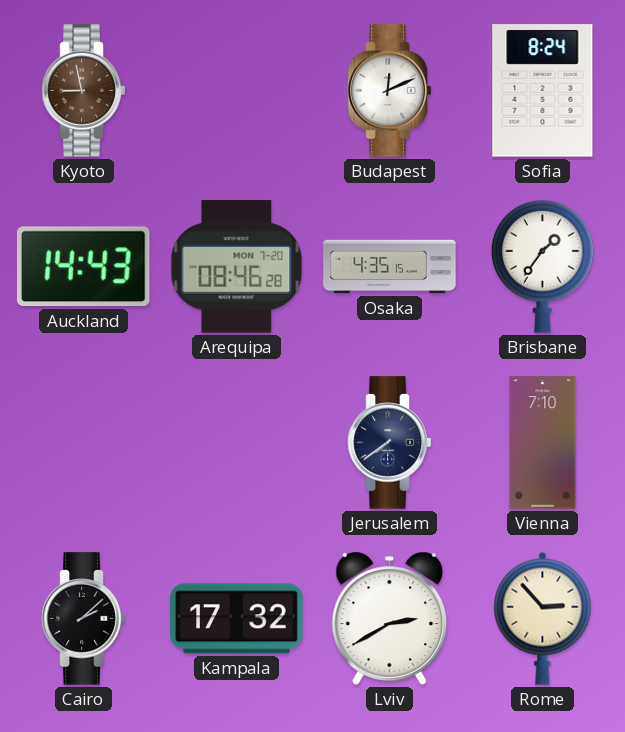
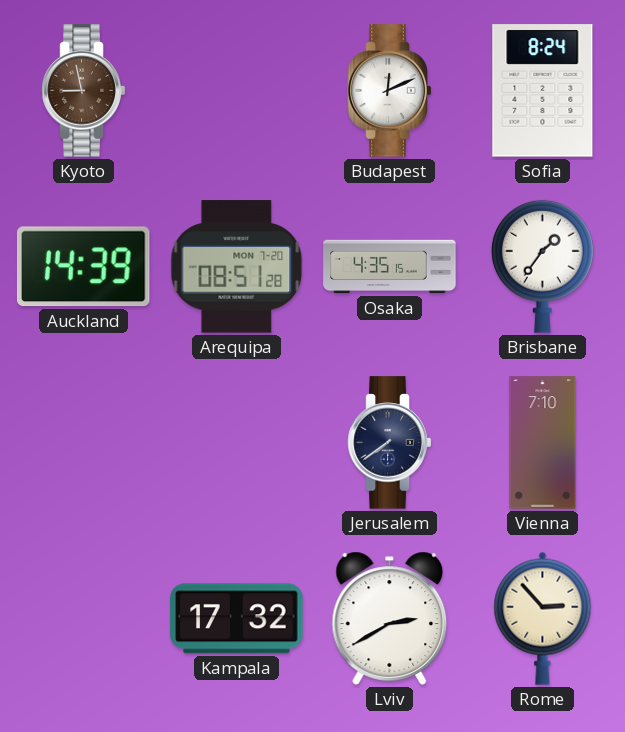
Auckland: 14:43 -> 14:39 (83, 267)
Arequipa: 08:46 -> 08:51 (237, 267)
Cairo: 2:08 -> none (84, 619)
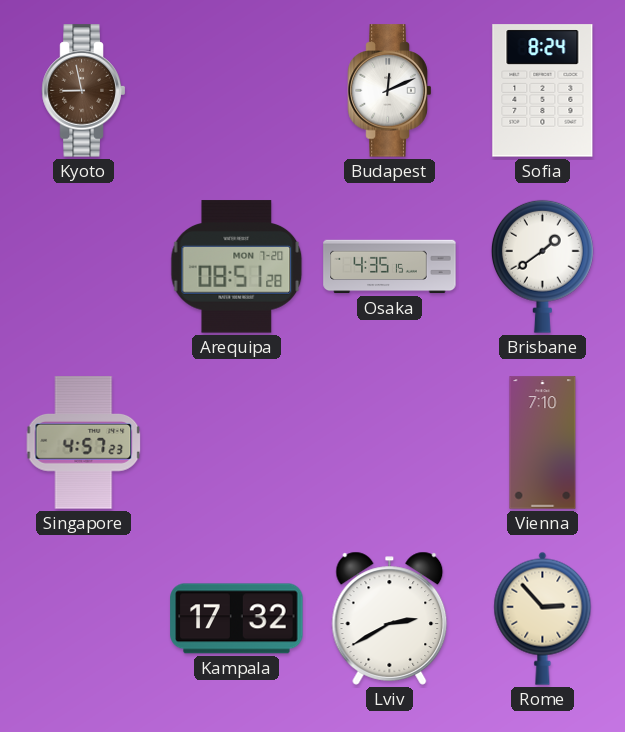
Auckland: 14:39 -> none (83, 267)
Brisbane: 1:36 -> 1:39 (542, 266)
Singapore: none -> 4:57 (84, 443)
Jerusalem: 7:39 -> none (390, 443)
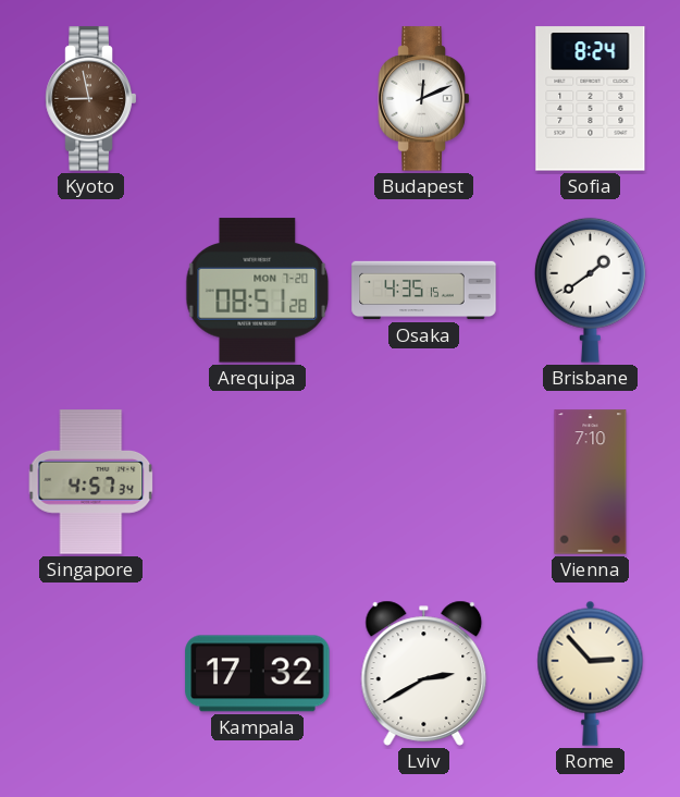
Singapore: 4:57:23 -> 4:57:34 (91, 482)
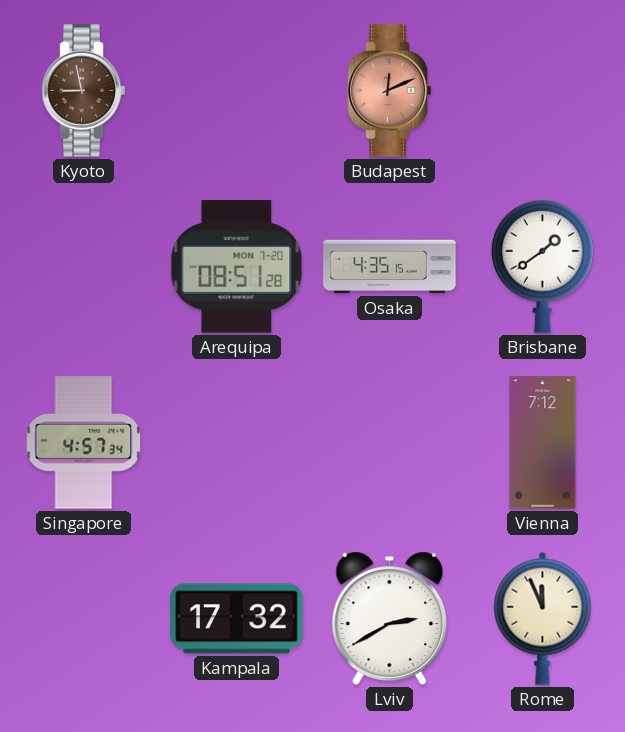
Budapest dial: white -> salmon (390, 91)
Sofia: 8:24 -> none (591, 99)
Vienna: 7:10 -> 7:12 (543, 443)
Rome: 2:53 -> 11:56 (543, 618)
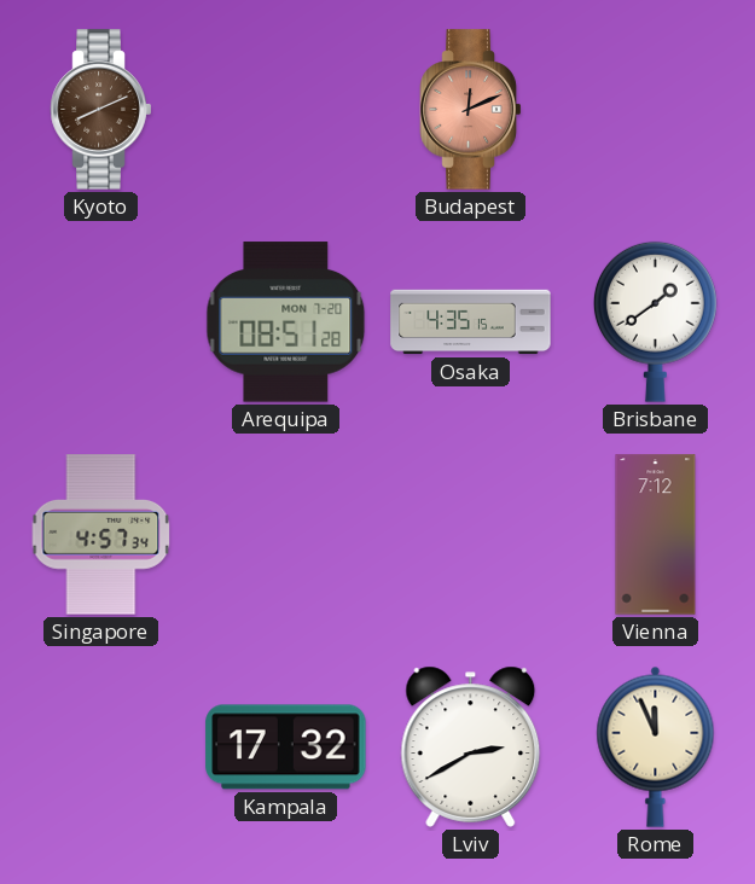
Kyoto: 8:58 -> 8:11 (101, 110)
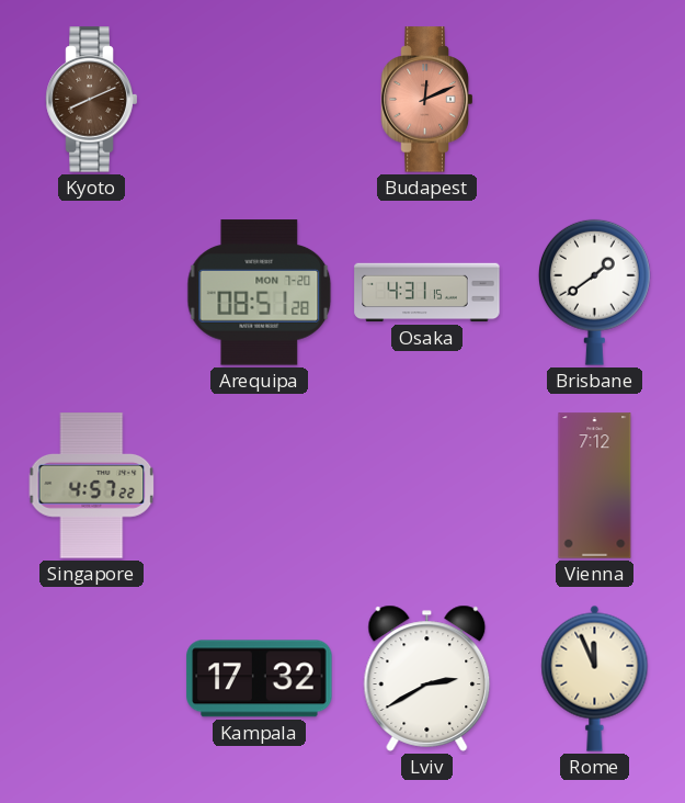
Osaka: 4:35 -> 4:31 (427, 293)
Singapore: 4:57:34 -> 4:57:22 (92, 486)
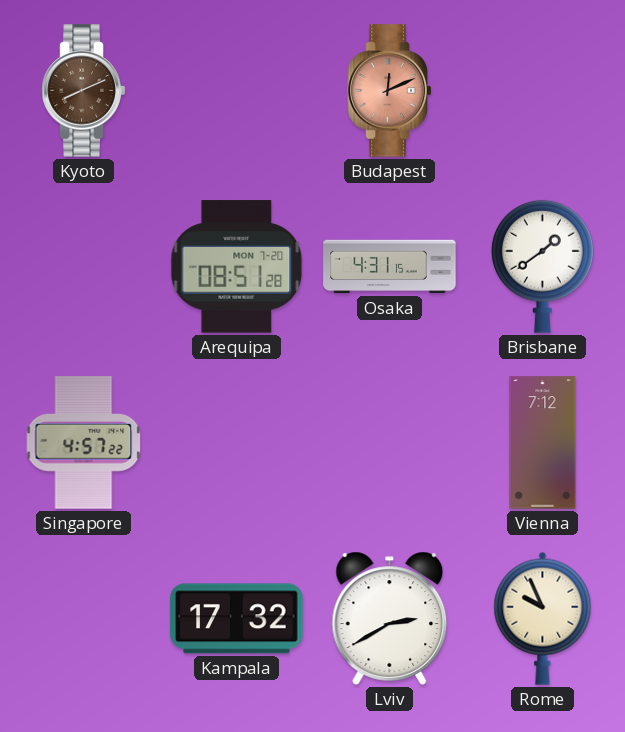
Rome: 11:56 -> 9:56 (543, 618)
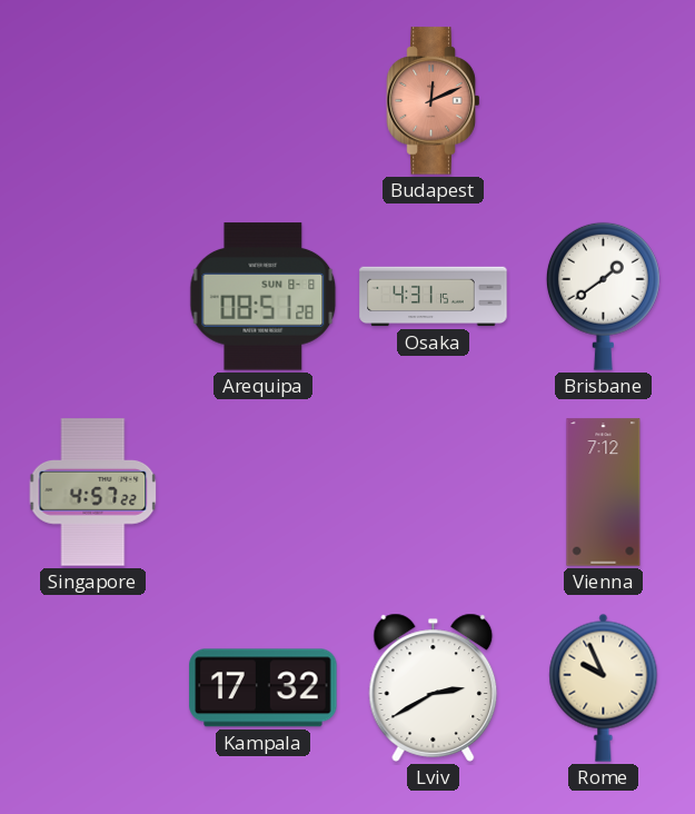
Kyoto: 8:11 -> none (84, 91)
Arequipa date: MON 7-20 -> SUN 8-8 (264, 297)
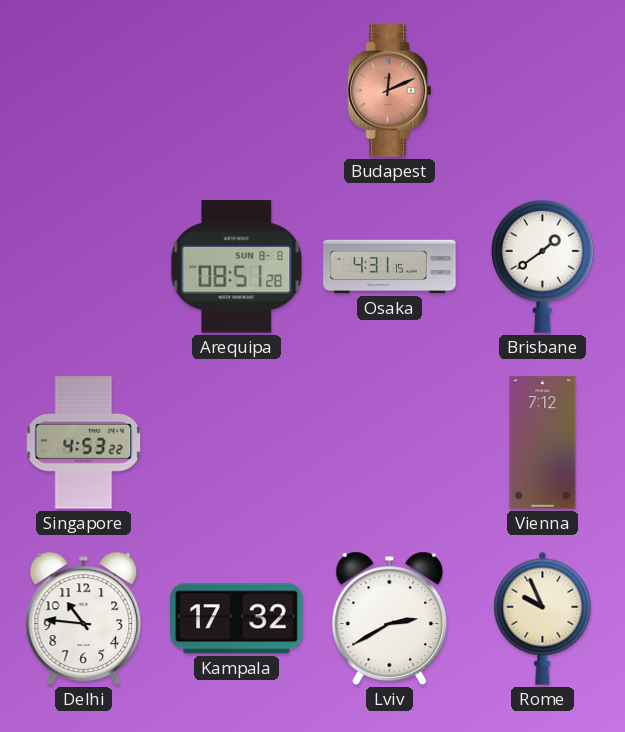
Singapore: 4:57 -> 4:53 (84, 443)
Delhi: none -> 10:46 (84, 618)
